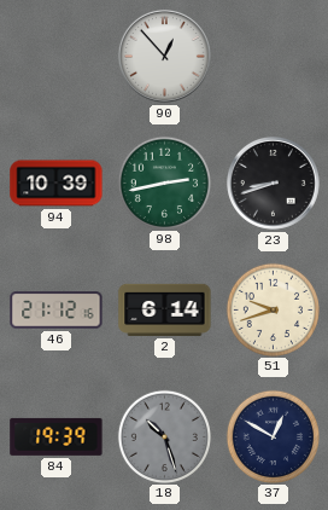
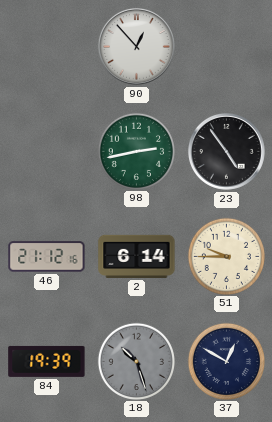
94: 10:39 -> none (57, 184)
23: 8:42 -> 4:54 (226, 151)
51: 9:42 -> 9:45 (226, 256)
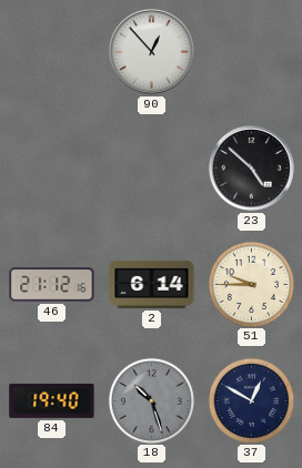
98: 2:43 -> none (136, 151)
23: 4:54 -> 4:52 (251, 167)
84: 19:39 -> 19:40 (52, 400)
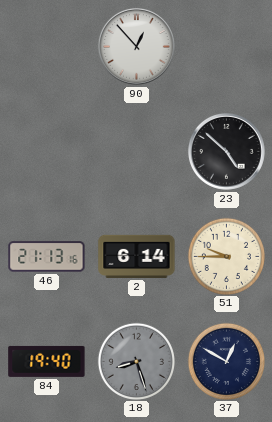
46: 21:12 -> 21:13 (47, 257)
18: 10:27 -> 8:27 (136, 361)
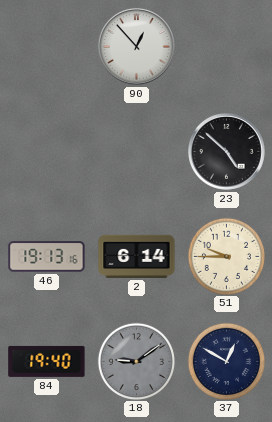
46: 21:13 -> 19:13 (47, 257)
18: 8:27 -> 9:09 (136, 361)
